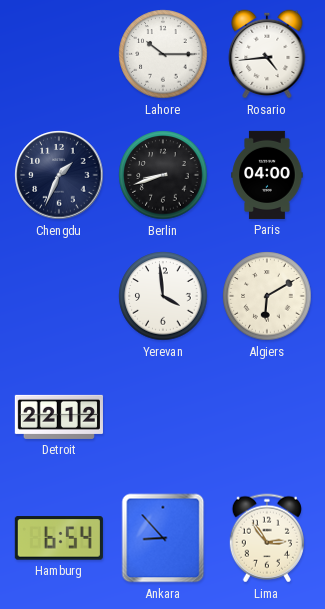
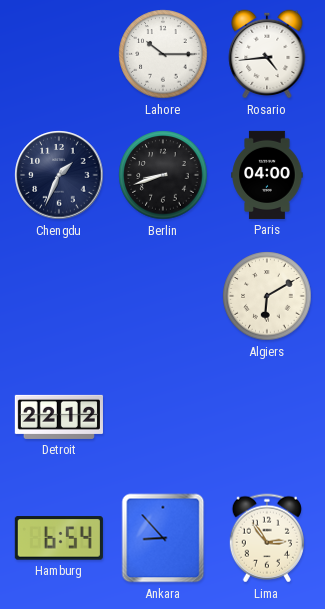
Yerevan: 3:59 -> none (163, 296)
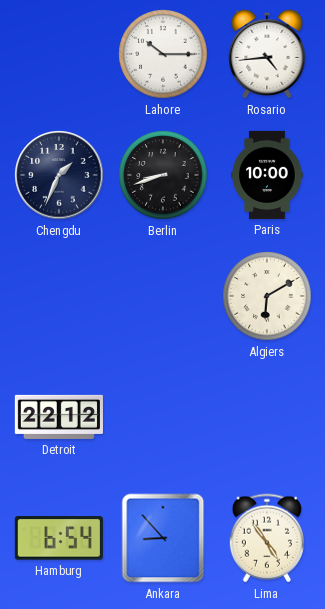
Paris: 04:00 -> 10:00 (267, 175)
Lima: 2:54 -> 4:54 (267, 538)
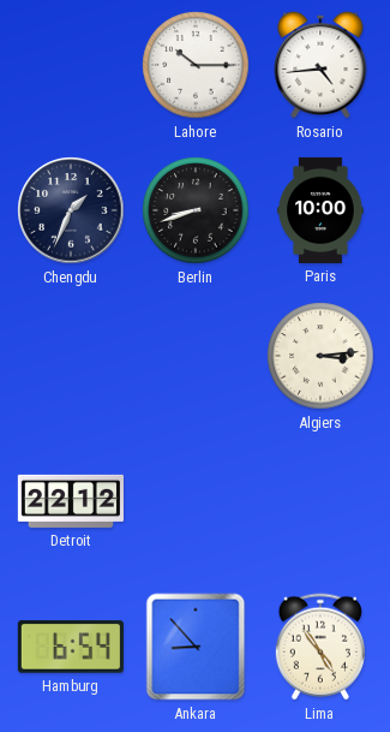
Algiers: 6:10 -> 3:14 (320, 356)
